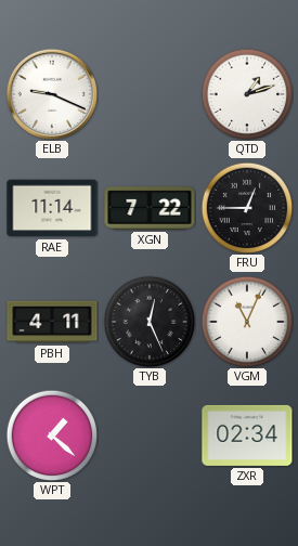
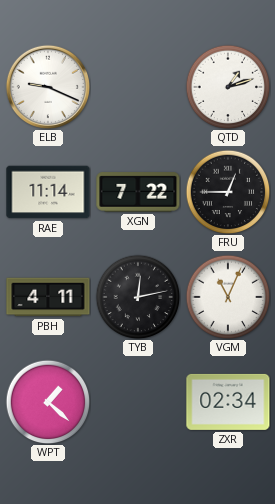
TYB: 12:26 -> 12:13 (138, 297)
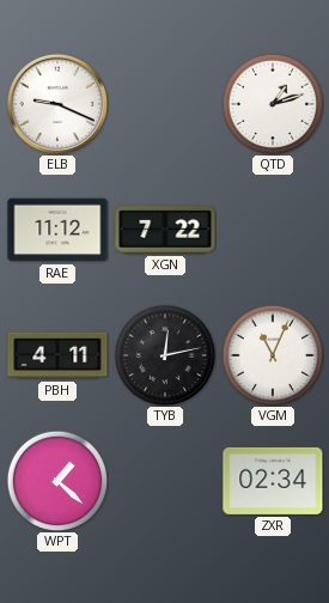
RAE: 11:14 -> 11:12 (57, 230)
FRU: 12:45 -> none (228, 192)
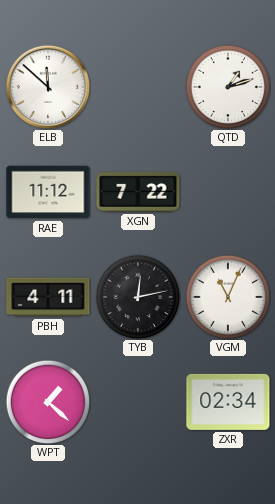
ELB: 9:19 -> 11:52 (47, 86)
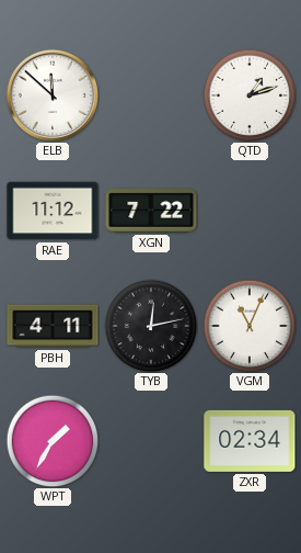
WPT: 1:22 -> 1:35 (53, 441)
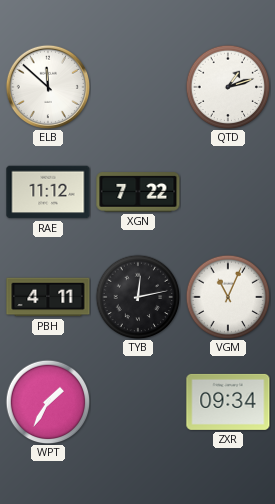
ZXR: 02:34 -> 09:34 (228, 402)
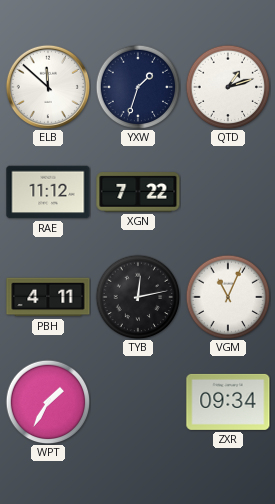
YXW: none -> 1:33 (138, 87)
